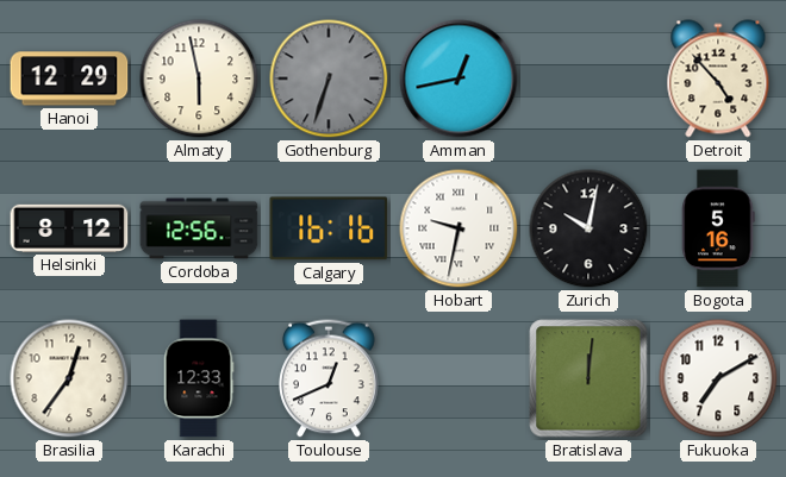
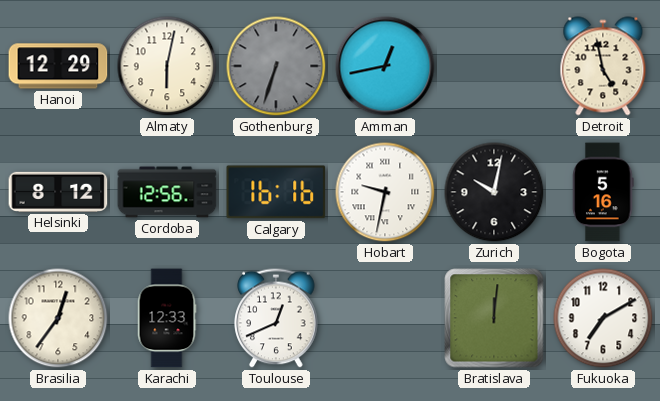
Almaty: 5:58 -> 6:02 (167, 66)
Detroit: 4:53 -> 4:58 (603, 66)
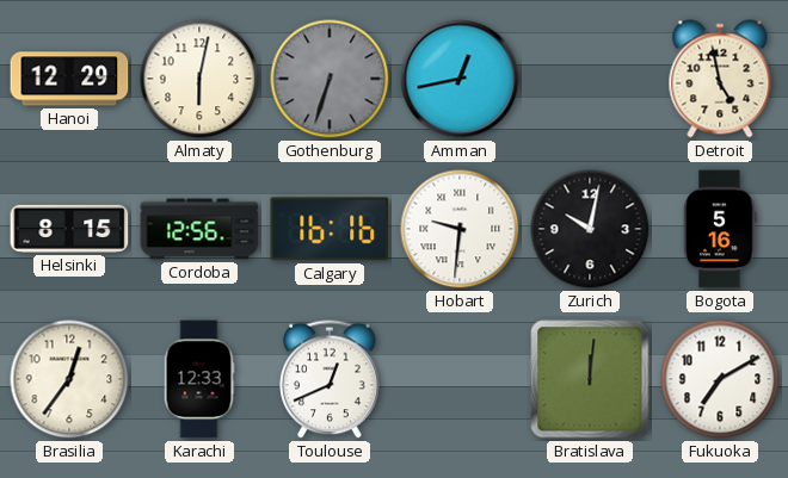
Helsinki: 8:12 -> 8:15 (69, 229)
Hobart: 9:32 -> 9:31 (460, 229)
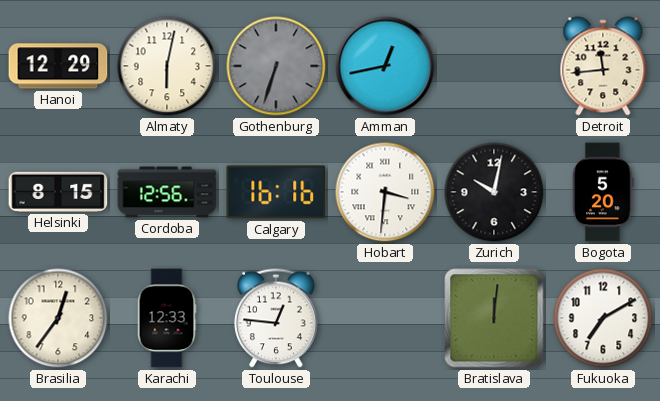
Detroit: 4:58 -> 11:44 (603, 66)
Hobart: 9:31 -> 3:31 (385, 192)
Bogota: 5:16 -> 5:20 (603, 192)
Toulouse: 12:41 -> 12:46 (276, 318)
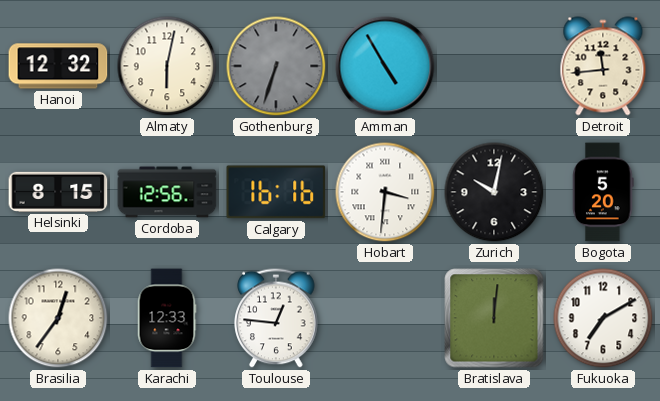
Hanoi: 12:29 -> 12:32 (58, 66)
Amman: 12:43 -> 4:55 (385, 66)
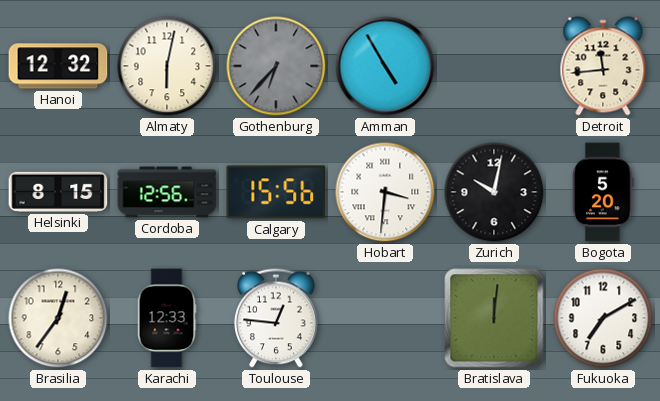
Gothenburg: 6:33 -> 6:37 (276, 66)
Calgary: 16:16 -> 15:56 (276, 192)
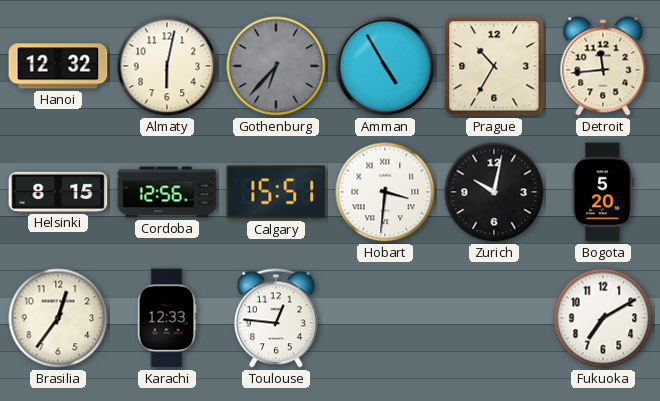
Prague: none -> 10:35 (494, 66)
Calgary: 15:56 -> 15:51 (276, 192)
Bratislava: 12:01 -> none (494, 318)
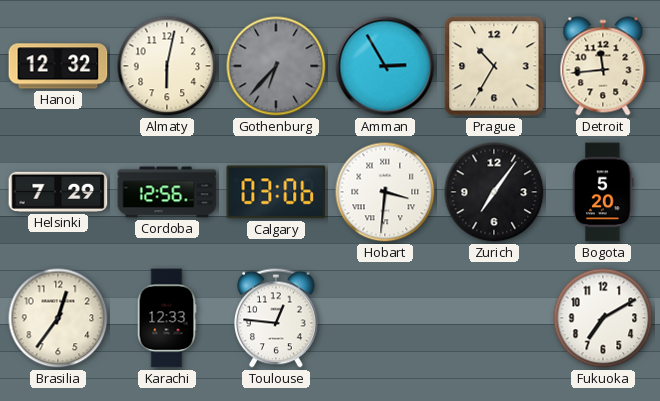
Amman: 4:55 -> 2:55 (385, 66)
Helsinki: 8:15 -> 7:29 (58, 192)
Calgary: 15:51 -> 03:06 (276, 192)
Zurich: 10:02 -> 7:06 (494, 192)
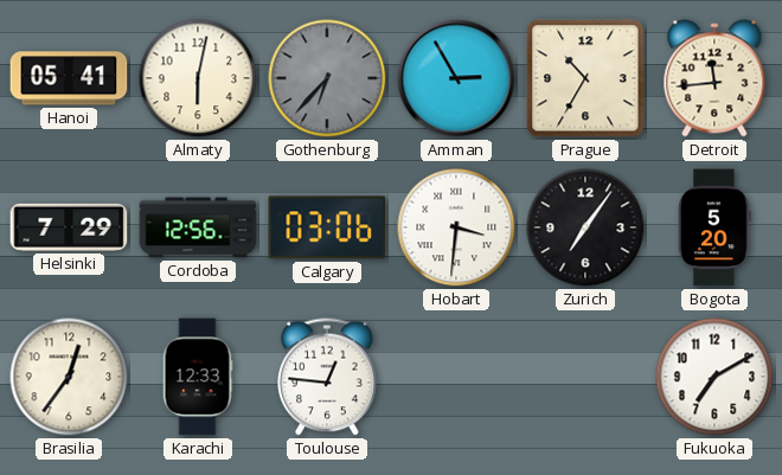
Hanoi: 12:32 -> 05:41 (69, 78)
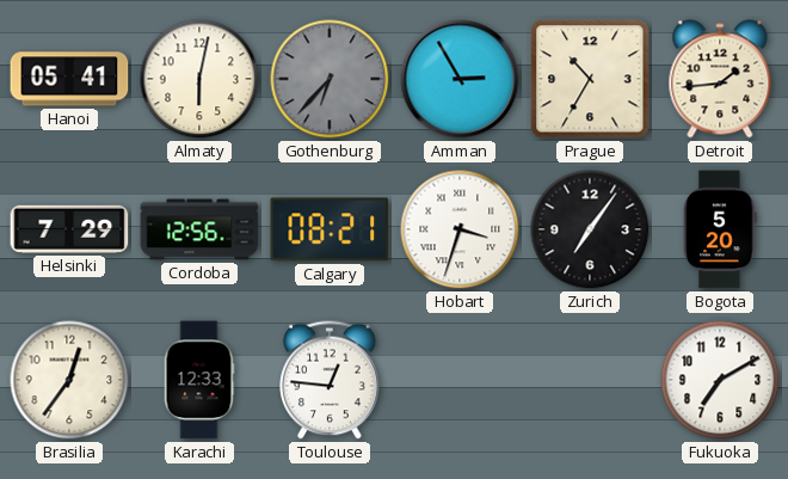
Detroit: 11:44 -> 1:44 (720, 79)
Calgary: 03:06 -> 08:21 (330, 229)
Hobart: 3:31 -> 3:33 (460, 229)
